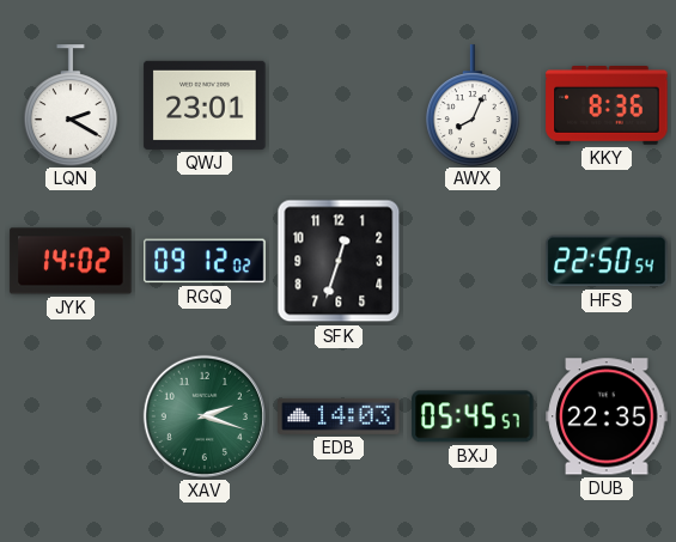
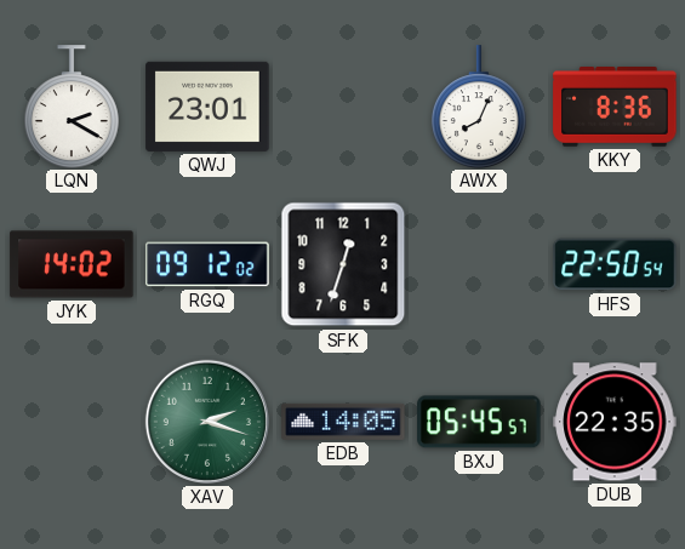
EDB: 14:03 -> 14:05 (343, 422)
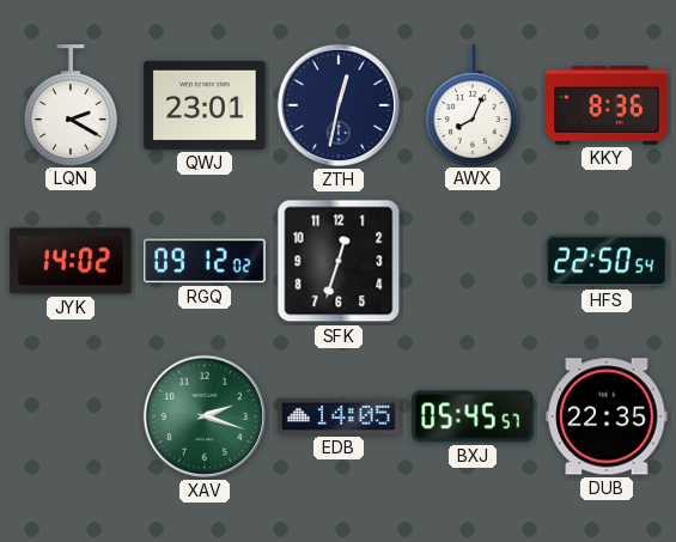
ZTH: none -> 12:32 (339, 105)
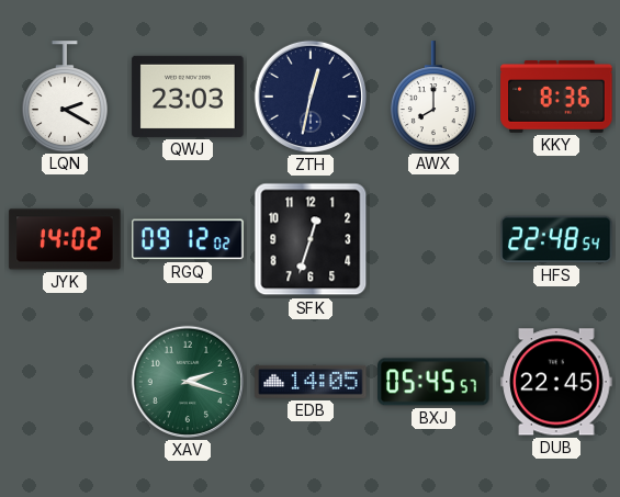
QWJ: 23:01 -> 23:03 (188, 97)
AWX: 8:04 -> 8:00 (433, 97)
HFS: 22:50 -> 22:48 (556, 239)
DUB: 22:35 -> 22:45 (556, 382)
